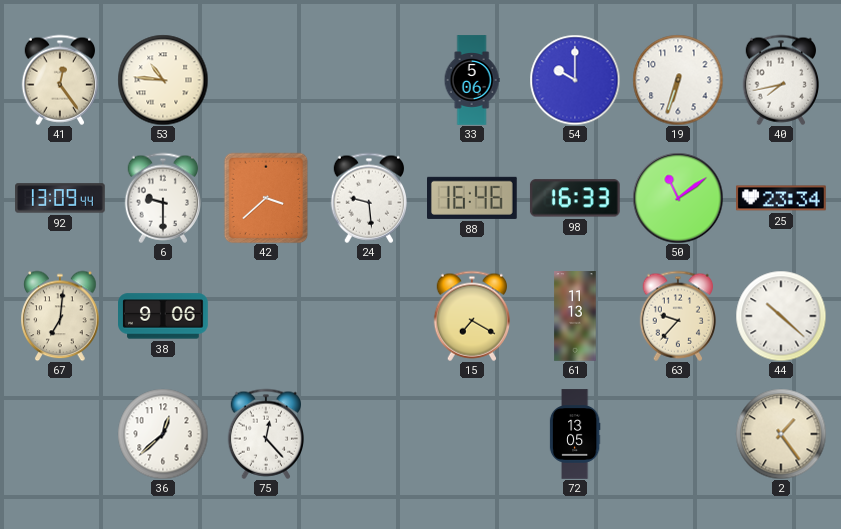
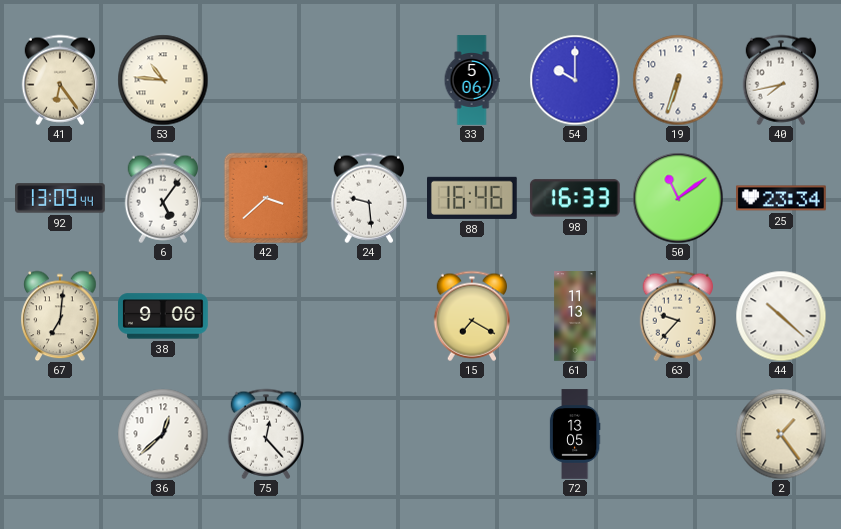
41: 12:24 -> 6:24 (59, 80)
6: 9:30 -> 5:06 (162, 198)
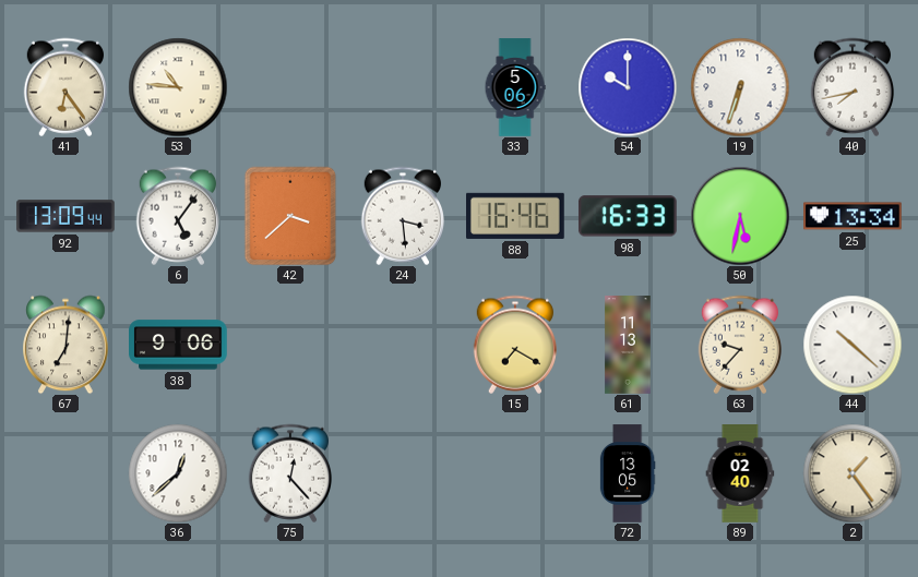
24: 9:29 -> 3:29 (402, 216)
50: 11:09 -> 5:32 (740, 216)
25: 23:34 -> 13:34 (854, 216)
89: none -> 02:40 (740, 473)
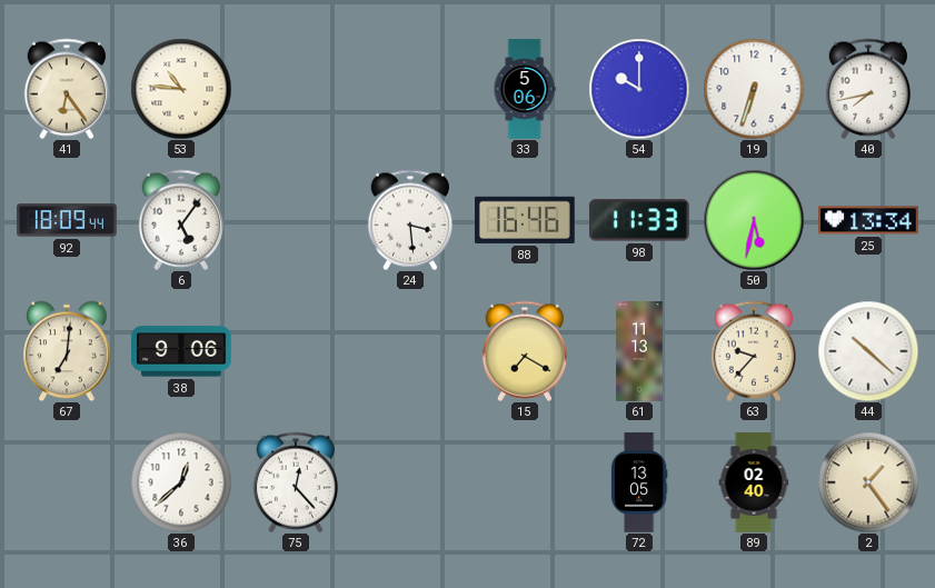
92: 13:09 -> 18:09 (67, 220)
42: 3:38 -> none (290, 216)
98: 16:33 -> 11:33 (639, 220)
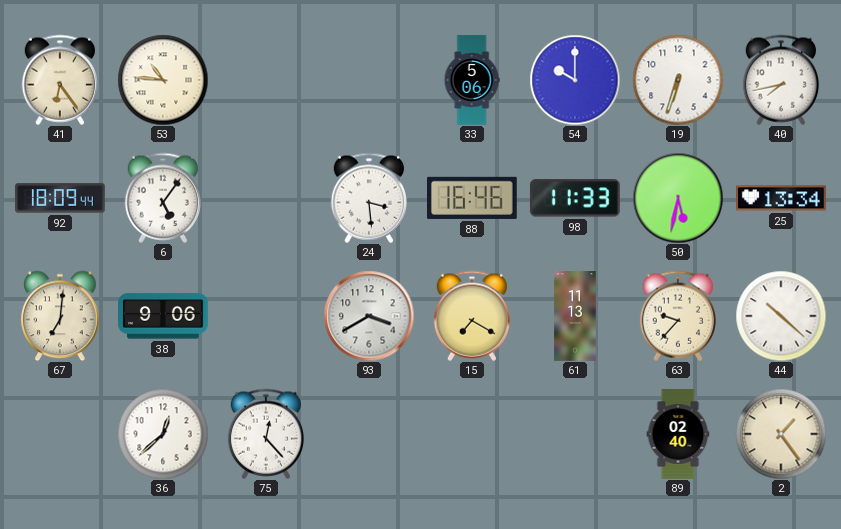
93: none -> 3:40 (369, 316)
72: 13:05 -> none (639, 482)
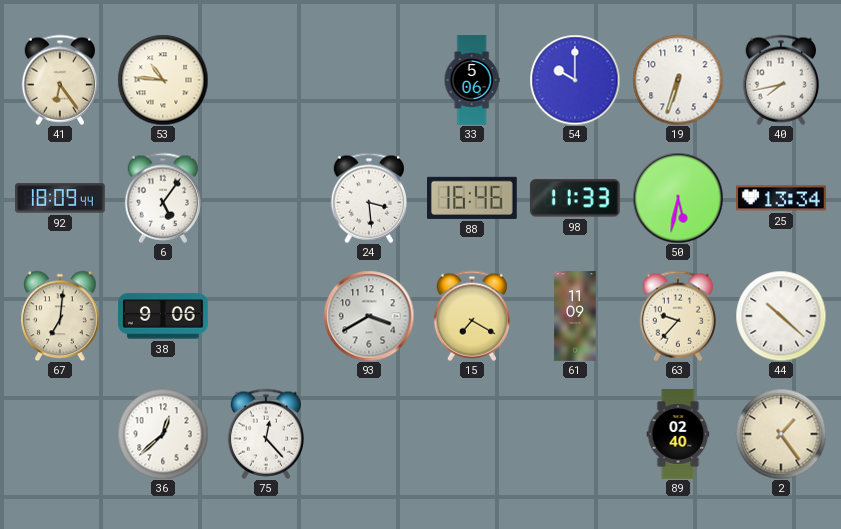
61: 11:13 -> 11:09 (575, 316)
